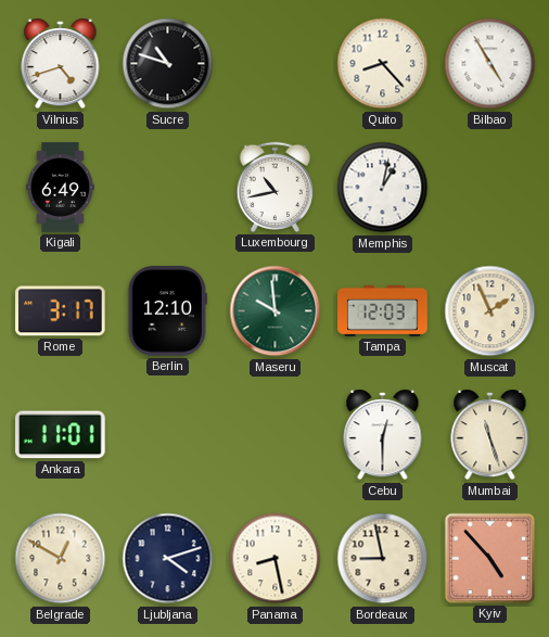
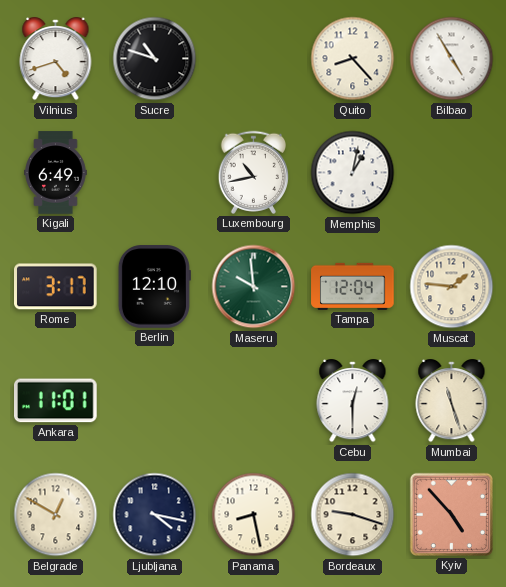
Tampa: 12:03 -> 12:04 (353, 286)
Muscat: 1:56 -> 1:46 (452, 287)
Ljubljana: 4:12 -> 4:17 (155, 515)
Bordeaux: 8:58 -> 9:18 (353, 515)
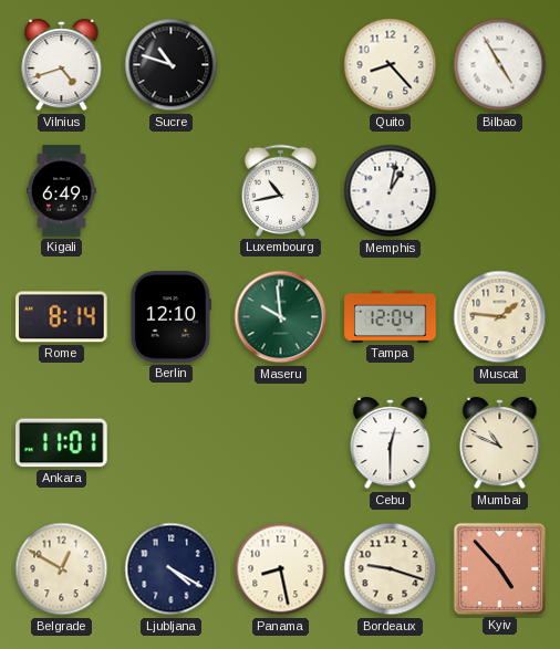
Rome: 3:17 -> 8:14 (62, 317)
Mumbai: 11:27 -> 10:49 (500, 444)
Ljubljana: 4:17 -> 4:20 (172, 569)
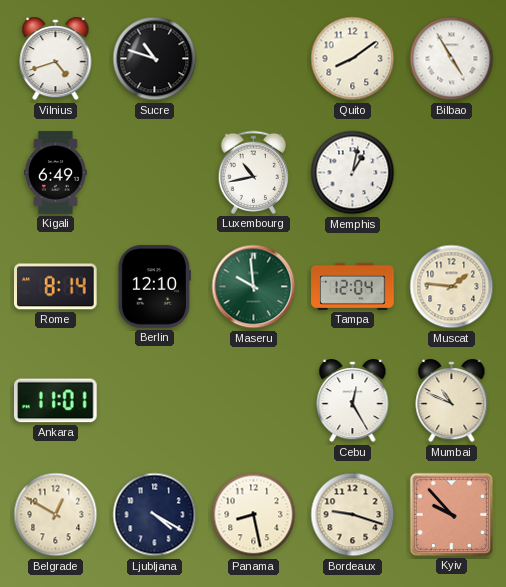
Quito: 8:23 -> 8:09 (353, 59)
Cebu: 12:30 -> 12:25 (353, 402)
Kyiv: 4:53 -> 9:53 (451, 514)
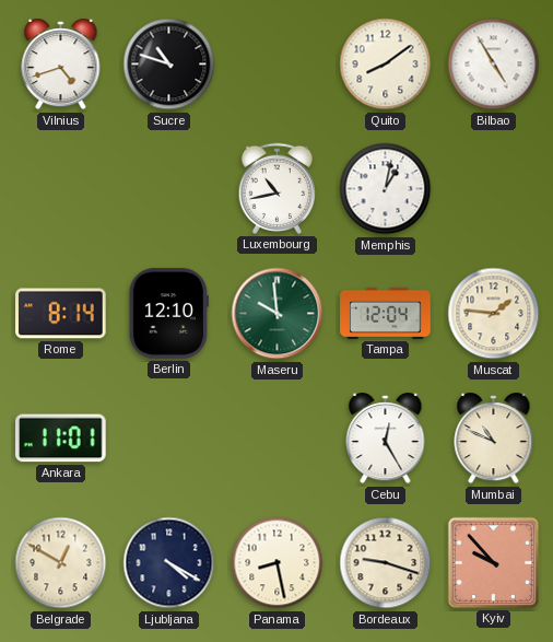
Kigali: 6:49 -> none (56, 173)
